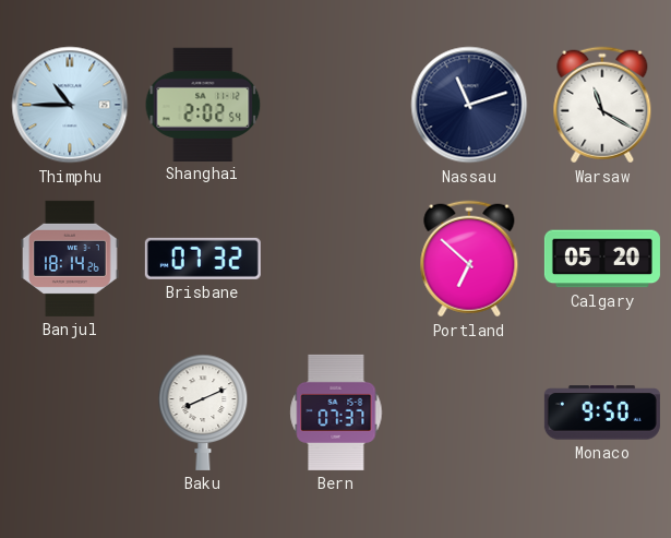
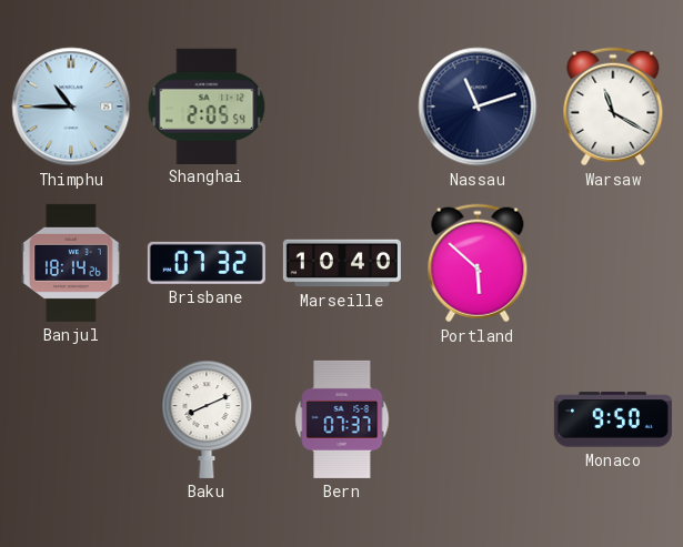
Shanghai: 2:02 -> 2:05 (207, 105)
Marseille: none -> 10:40 (342, 263)
Portland: 6:52 -> 5:52 (478, 263)
Calgary: 05:20 -> none (602, 259)
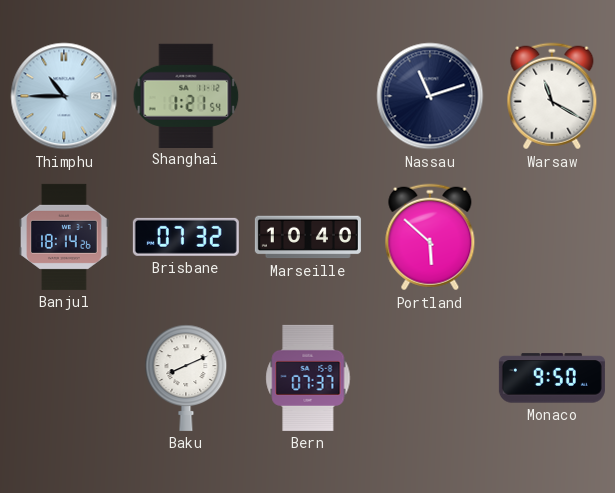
Shanghai: 2:05 -> 1:21 (186, 95)
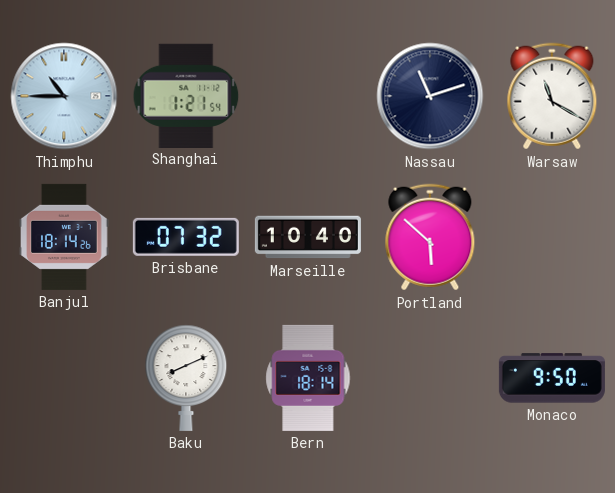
Bern: 07:37 -> 18:14 (308, 378)
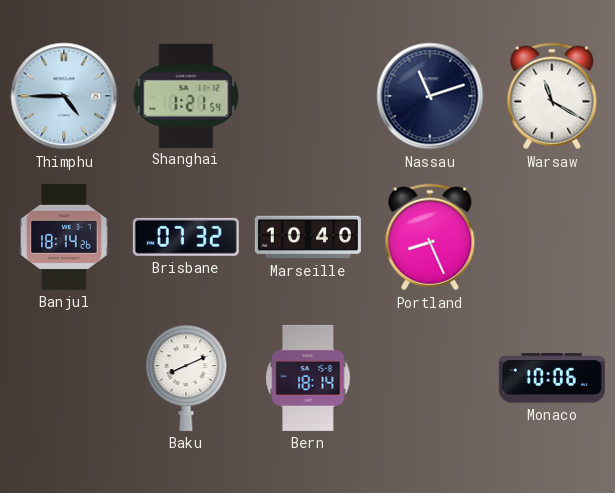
Thimphu: 10:45 -> 4:45 (64, 96)
Portland: 5:52 -> 8:26 (430, 237)
Monaco: 9:50 -> 10:06 (552, 378)
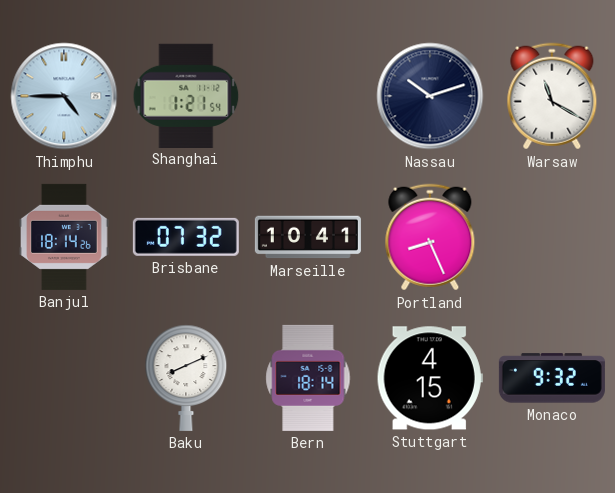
Nassau: 11:12 -> 10:12 (430, 96)
Marseille: 10:40 -> 10:41 (308, 237)
Stuttgart: none -> 4:15 (430, 378)
Monaco: 10:06 -> 9:32 (552, 378)
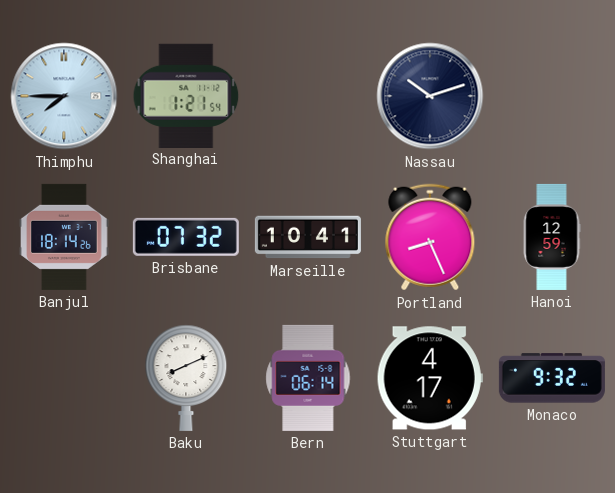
Thimphu: 4:45 -> 7:45 (64, 96)
Warsaw: 11:20 -> none (552, 96)
Hanoi: none -> 12:59 (552, 237)
Bern: 18:14 -> 06:14 (308, 378)
Stuttgart: 4:15 -> 4:17 (430, 378)
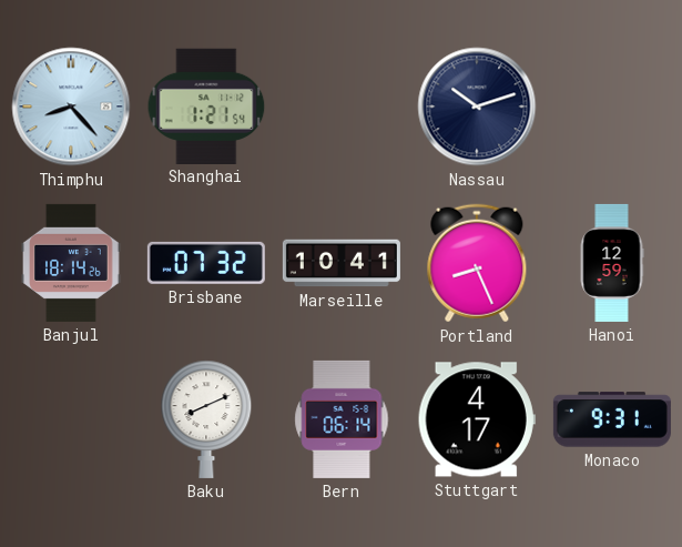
Thimphu: 7:45 -> 8:23 (71, 107)
Monaco: 9:32 -> 9:31 (612, 419)
